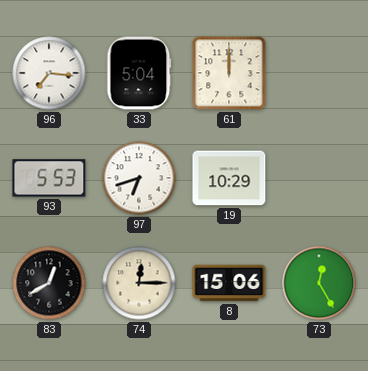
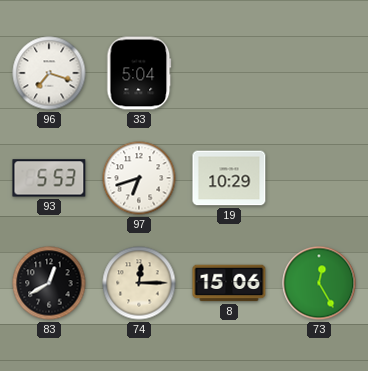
96: 7:16 -> 7:18 (49, 73)
61: 12:00 -> none (229, 73)
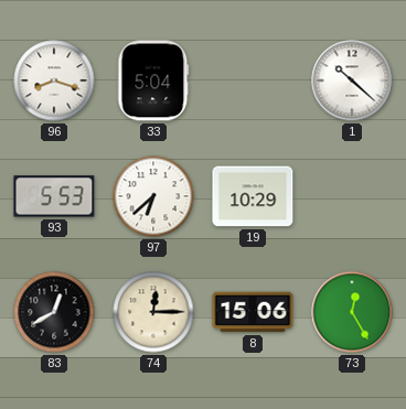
96: 7:18 -> 8:18 (54, 80)
1: none -> 10:22 (352, 80)
97: 6:42 -> 6:38 (153, 196)
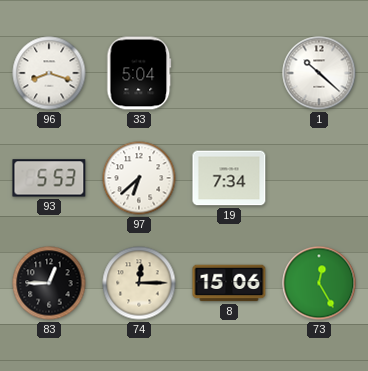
19: 10:29 -> 7:34 (229, 178)
83: 12:40 -> 12:45 (49, 283)
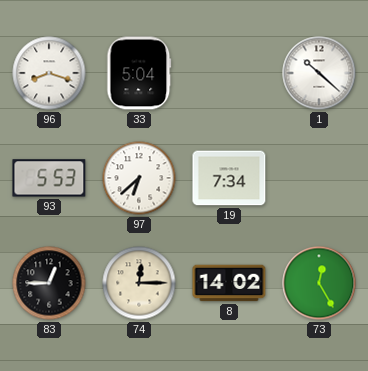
8: 15:06 -> 14:02 (229, 283)
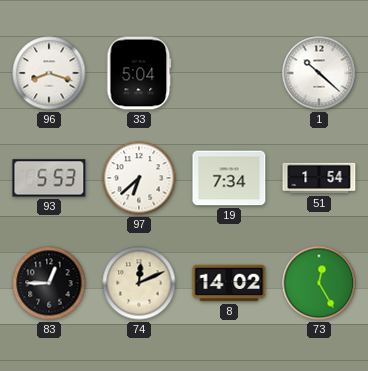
51: none -> 1:54 (319, 178)
74: 12:15 -> 12:11 (139, 283)
